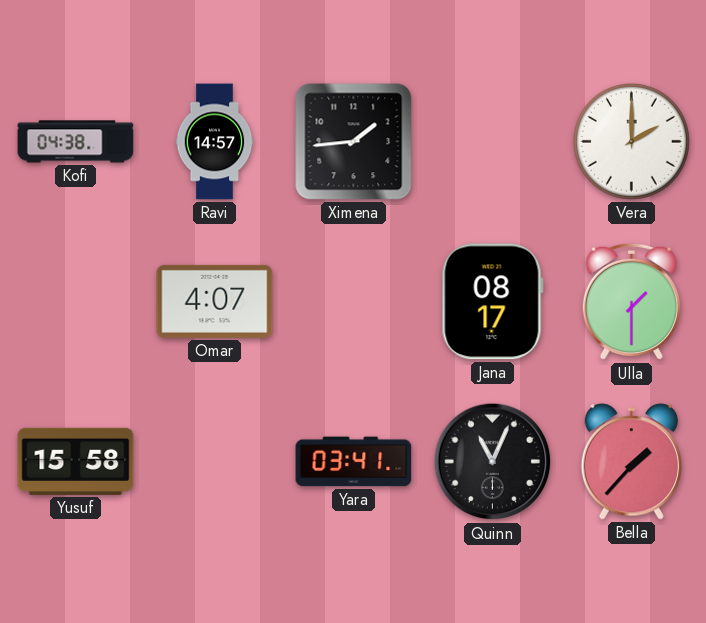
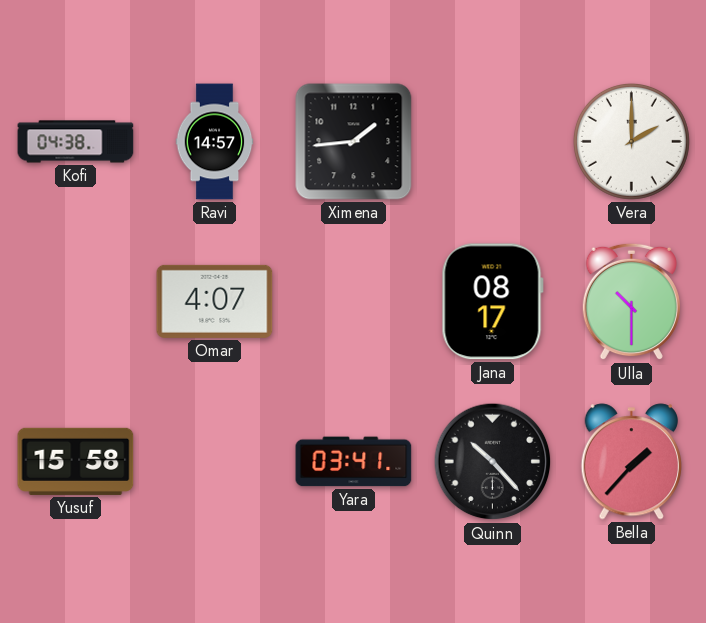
Ulla: 1:30 -> 10:30 (631, 302)
Quinn: 11:04 -> 10:23 (493, 462)
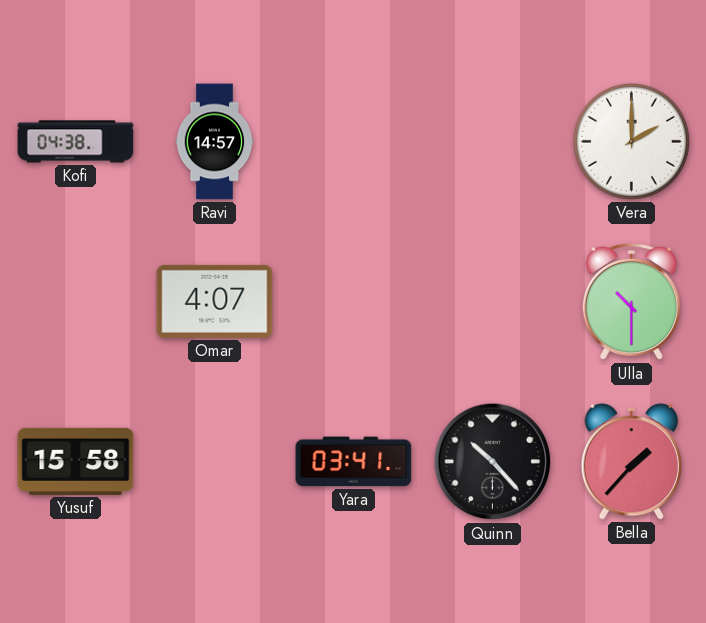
Ximena: 1:44 -> none (354, 142)
Jana: 08:17 -> none (492, 302)
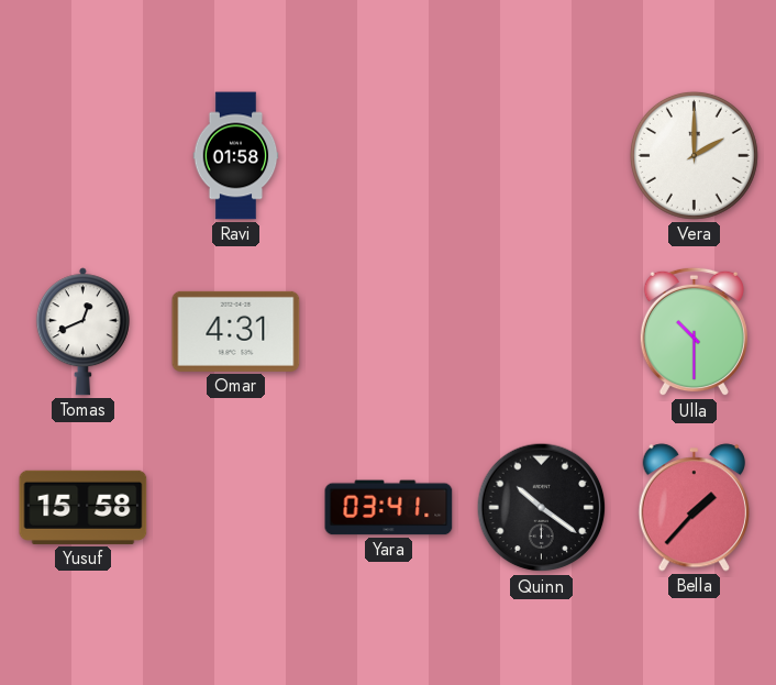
Kofi: 04:38 -> none (76, 142)
Ravi: 14:57 -> 01:58 (236, 156)
Tomas: none -> 12:41 (82, 332)
Omar: 4:07 -> 4:31 (236, 331)
Quinn: 10:23 -> 10:21 (542, 508)
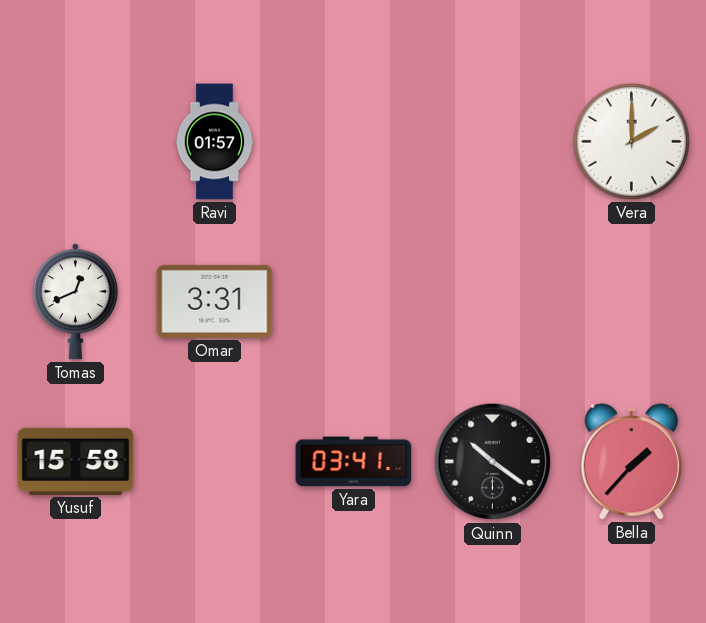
Ravi: 01:58 -> 01:57 (215, 142)
Omar: 4:31 -> 3:31 (215, 301)
Ulla: 10:30 -> none (694, 332)
